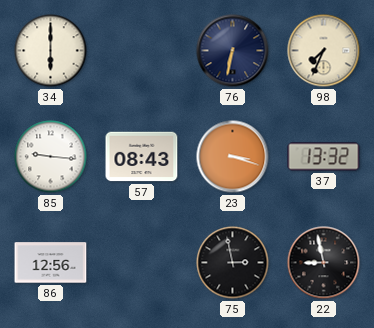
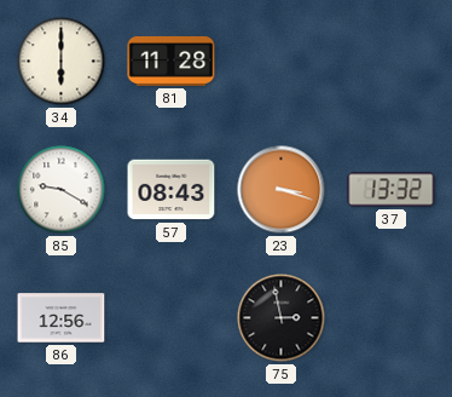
81: none -> 11:28 (172, 61)
76: 6:32 -> none (233, 51)
98: 7:34 -> none (324, 51)
85: 9:16 -> 9:20 (62, 190)
22: 8:58 -> none (324, 263)
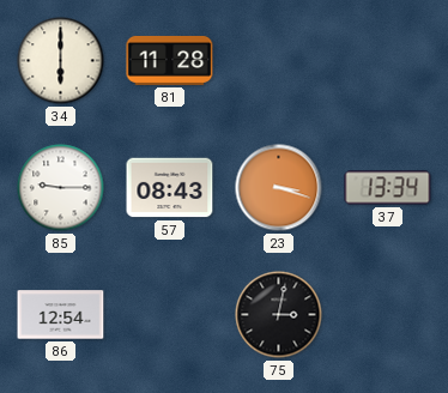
85: 9:20 -> 9:15 (61, 188)
37: 13:32 -> 13:34 (388, 188)
86: 12:56 -> 12:54 (61, 315)
75: 2:58 -> 3:02 (279, 315)
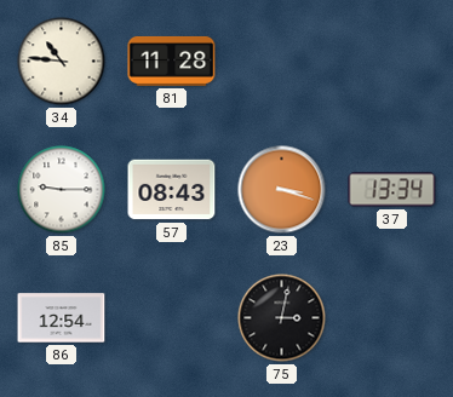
34: 6:00 -> 10:46 (62, 62)
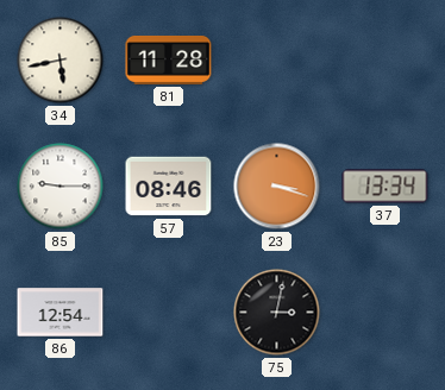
34: 10:46 -> 5:43 (61, 61)
57: 08:43 -> 08:46 (169, 187)
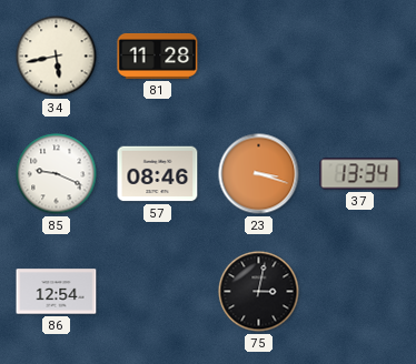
85: 9:15 -> 9:19 (57, 174)
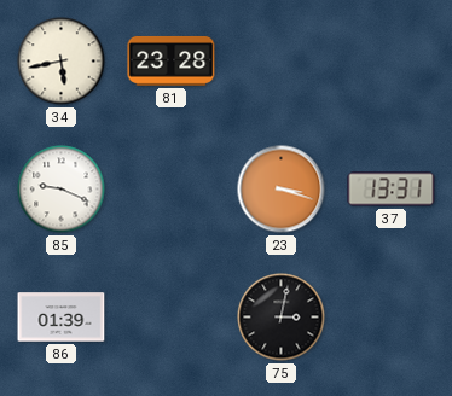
81: 11:28 -> 23:28 (172, 60)
57: 08:46 -> none (158, 174)
37: 13:34 -> 13:31 (392, 190)
86: 12:54 -> 01:39 (62, 318)
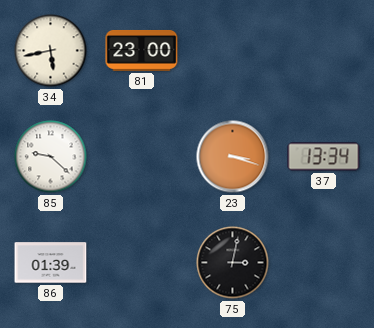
81: 23:28 -> 23:00 (142, 50)
85: 9:19 -> 9:22 (51, 157)
37: 13:31 -> 13:34 (324, 157)
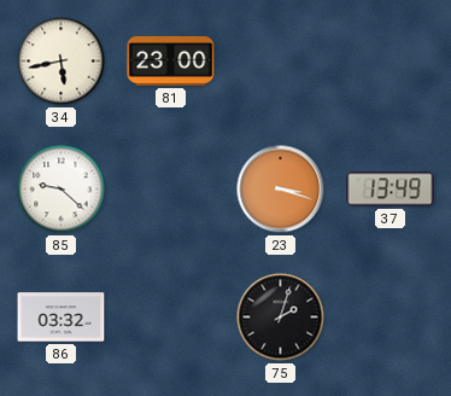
37: 13:34 -> 13:49 (391, 190)
86: 01:39 -> 03:32 (61, 318)
75: 3:02 -> 2:03 (281, 318)
